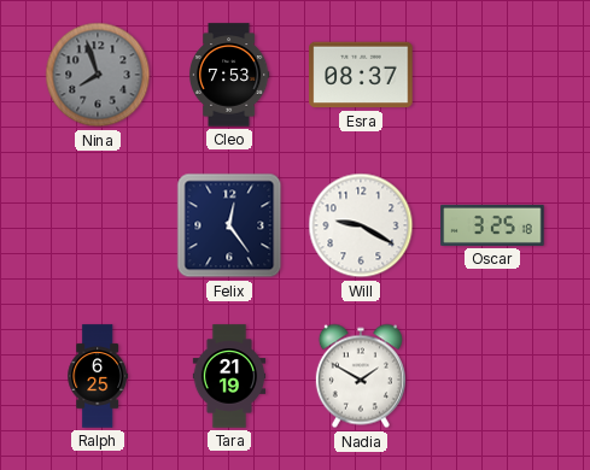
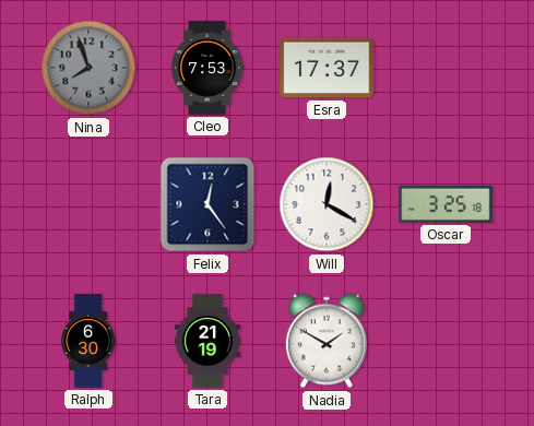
Esra: 08:37 -> 17:37 (327, 68)
Will: 9:20 -> 12:20 (327, 204)
Ralph: 6:25 -> 6:30 (88, 341)
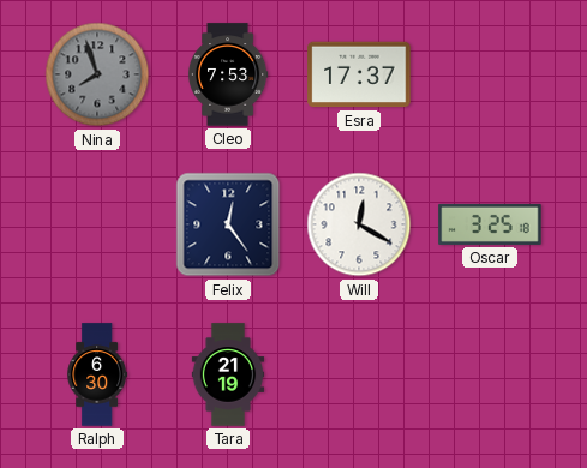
Nadia: 1:50 -> none (327, 341)
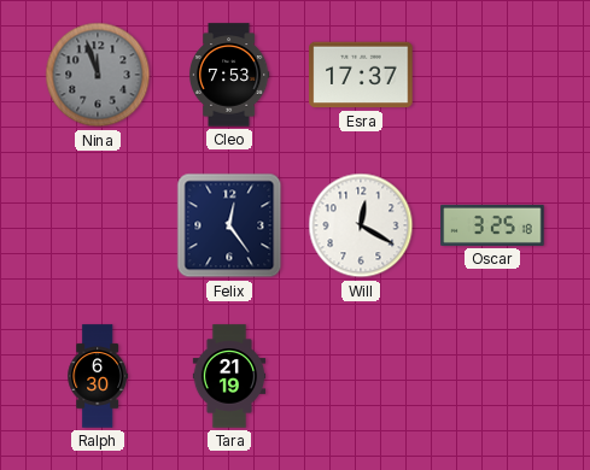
Nina: 7:57 -> 11:57 (98, 75)
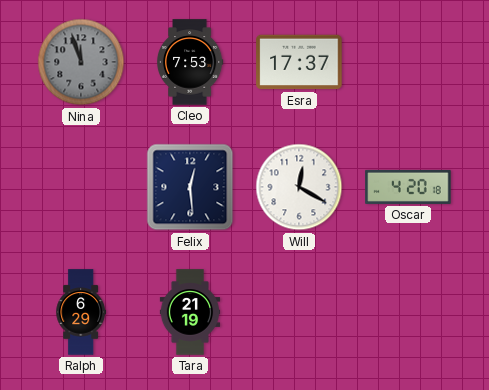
Felix: 12:24 -> 12:29 (190, 187)
Oscar: 3:25 -> 4:20 (408, 187)
Ralph: 6:30 -> 6:29 (81, 312)
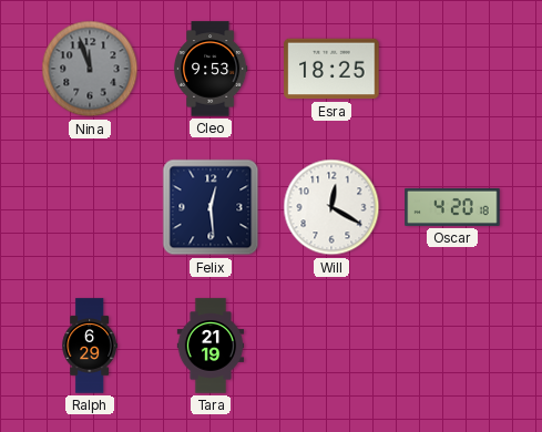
Cleo: 7:53 -> 9:53 (211, 69)
Esra: 17:37 -> 18:25 (331, 69)
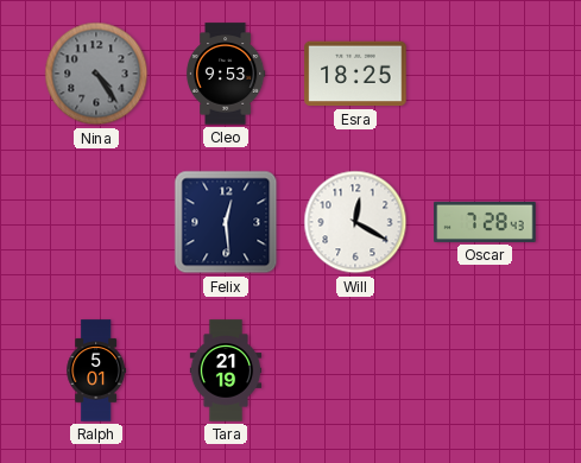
Nina: 11:57 -> 4:24 (96, 74)
Oscar: 4:20 -> 7:28 (485, 222)
Ralph: 6:29 -> 5:01 (96, 370)
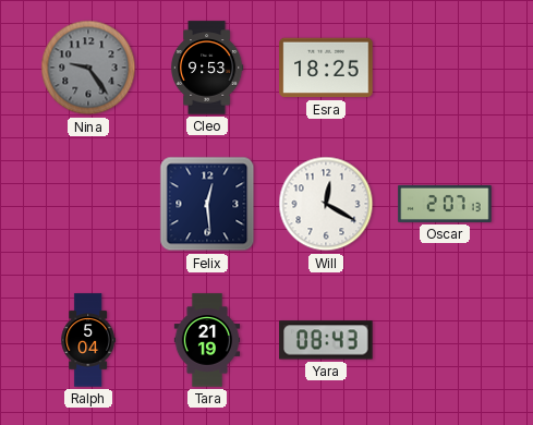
Nina: 4:24 -> 9:24 (88, 68)
Oscar: 7:28 -> 2:07 (445, 204)
Ralph: 5:01 -> 5:04 (88, 340)
Yara: none -> 08:43 (326, 340)
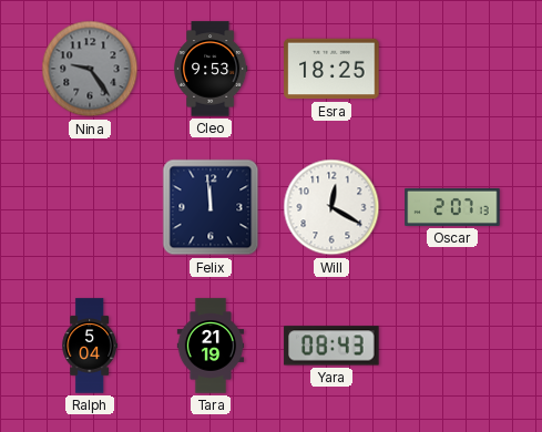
Felix: 12:29 -> 11:59 (211, 207)
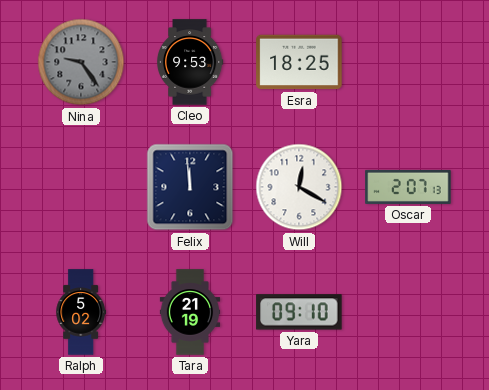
Ralph: 5:04 -> 5:02 (81, 312)
Yara: 08:43 -> 09:10 (299, 312)
